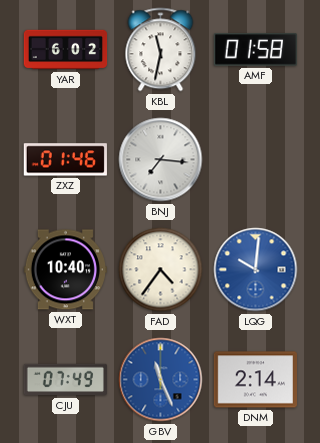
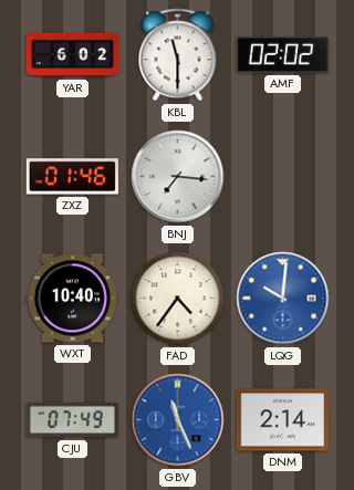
KBL: 11:32 -> 11:30 (178, 55)
AMF: 01:58 -> 02:02 (282, 55)
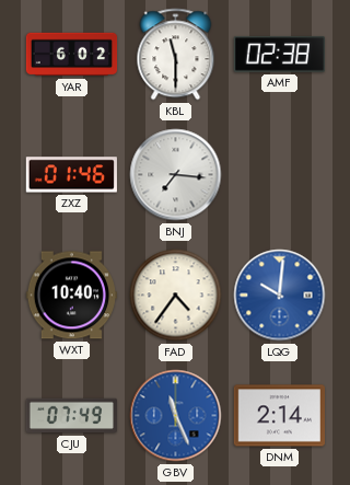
AMF: 02:02 -> 02:38 (279, 55)
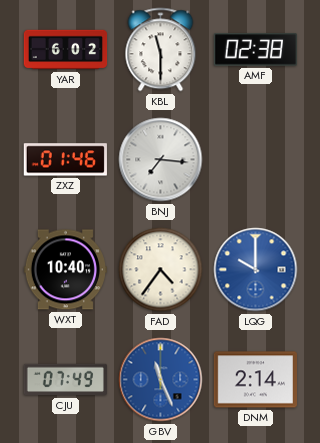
LQG: 10:01 -> 10:00 (256, 270)
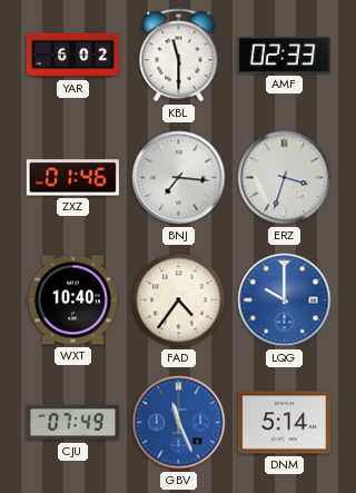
AMF: 02:38 -> 02:33 (284, 56)
ERZ: none -> 3:33 (285, 178)
DNM: 2:14 -> 5:14 (284, 423)
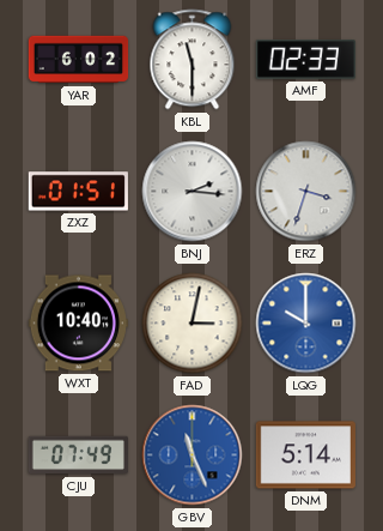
ZXZ: 01:46 -> 01:51 (78, 192)
BNJ: 7:16 -> 2:16 (193, 192)
FAD: 4:36 -> 3:02 (193, 324)
